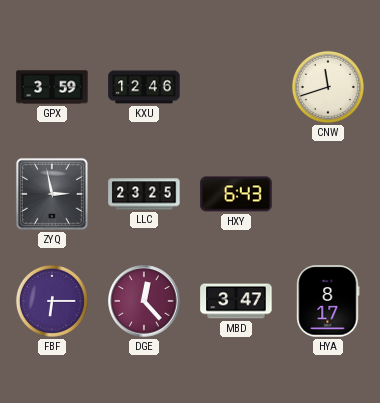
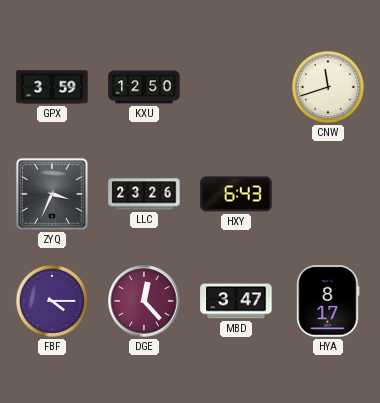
KXU: 12:46 -> 12:50 (144, 87)
ZYQ: 2:58 -> 3:34 (52, 194)
LLC: 23:25 -> 23:26 (144, 194)
FBF: 6:15 -> 4:15 (52, 301)
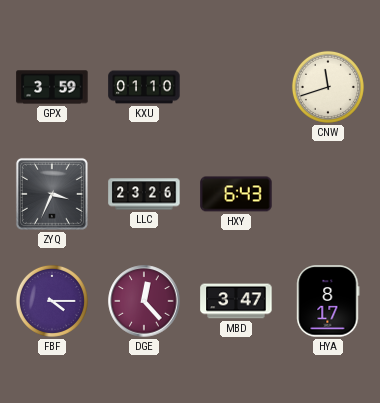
KXU: 12:50 -> 01:10 (144, 87)
